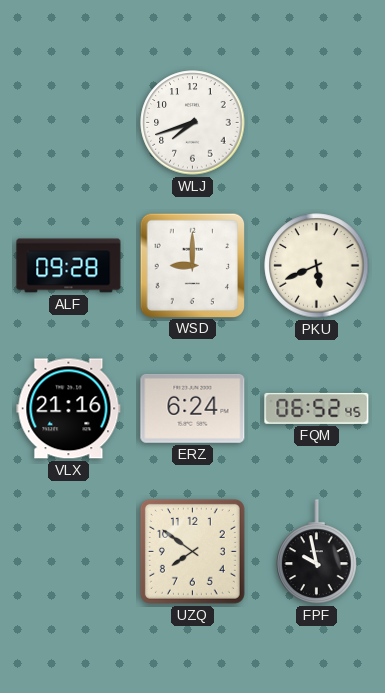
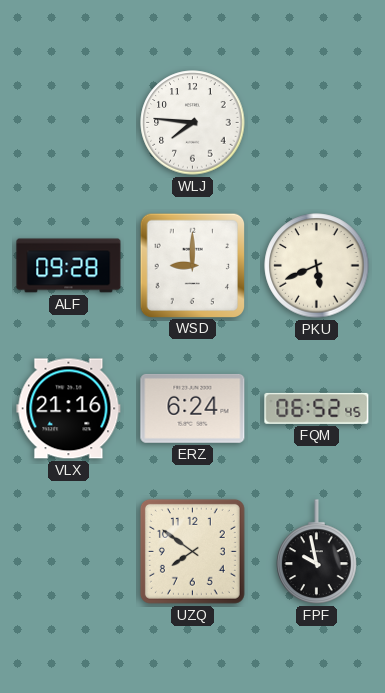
WLJ: 7:42 -> 7:46 (193, 123)
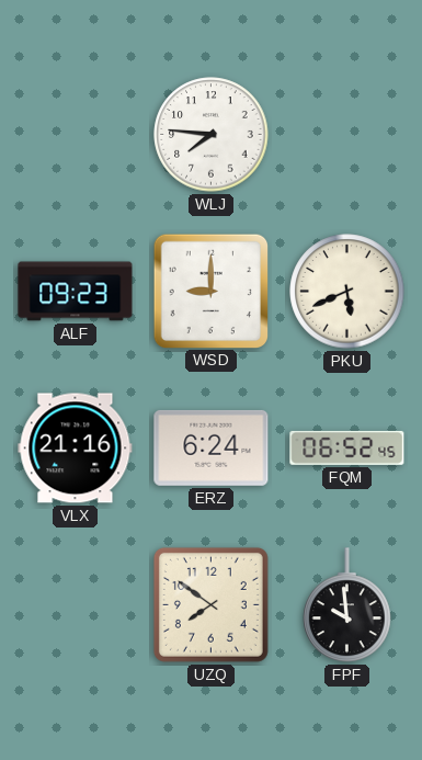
ALF: 09:28 -> 09:23 (76, 292)
FPF: 9:58 -> 9:59 (347, 605)
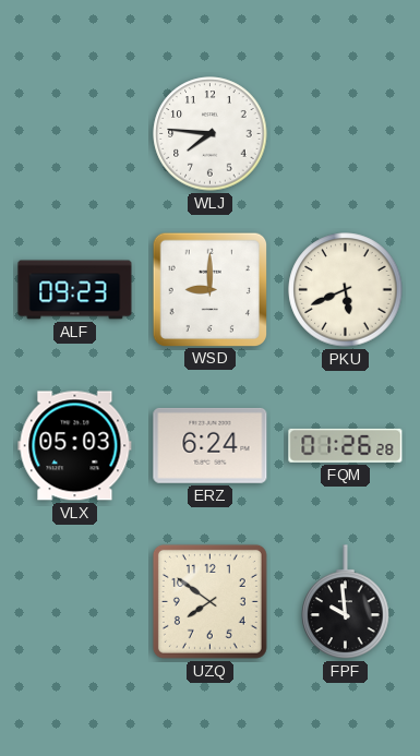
VLX: 21:16 -> 05:03 (75, 446)
FQM: 06:52 -> 01:26 (346, 445)
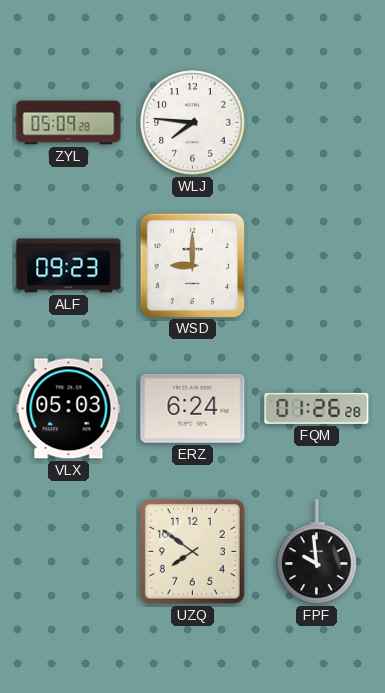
ZYL: none -> 05:09 (69, 123)
PKU: 5:41 -> none (346, 290)
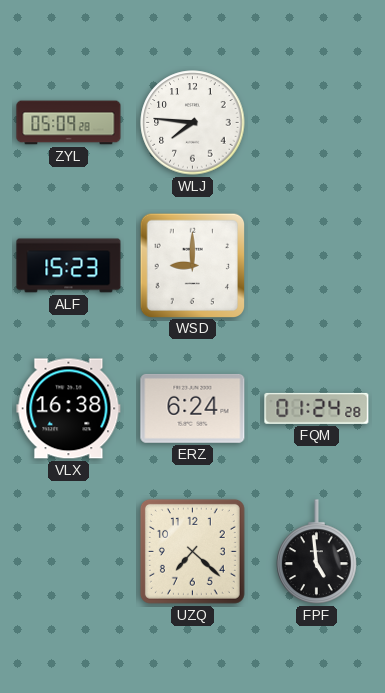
ALF: 09:23 -> 15:23 (69, 266)
VLX: 05:03 -> 16:38 (69, 409)
FQM: 01:26 -> 01:24 (317, 408)
UZQ: 7:51 -> 7:22 (192, 551)
FPF: 9:59 -> 4:59 (317, 552)
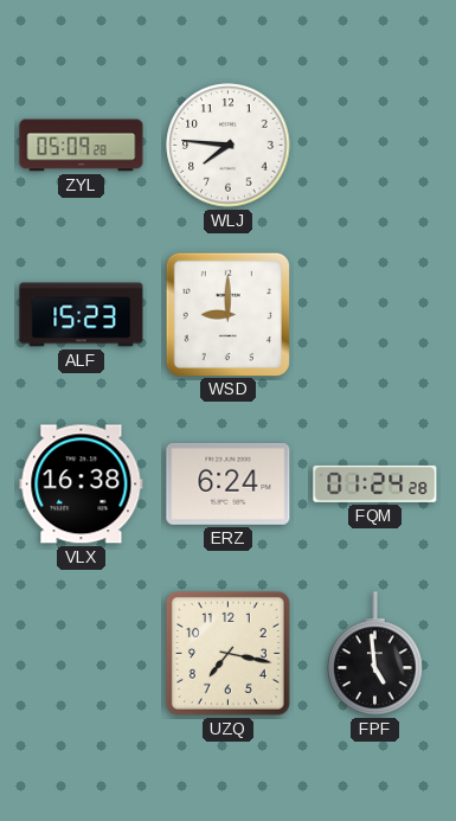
UZQ: 7:22 -> 7:17 (227, 653)
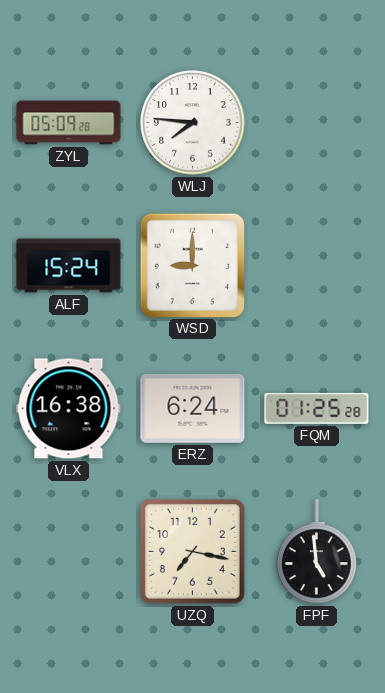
ALF: 15:23 -> 15:24 (69, 266)
FQM: 01:24 -> 01:25 (317, 408)
